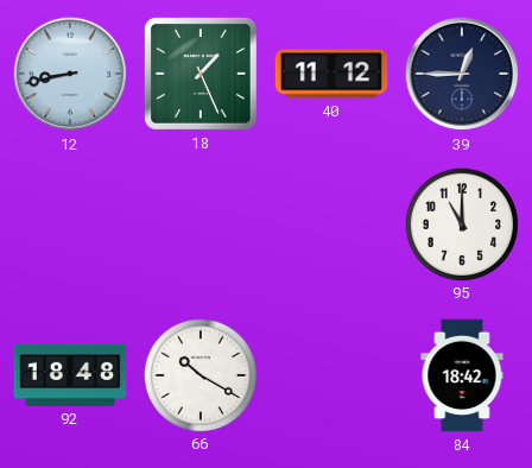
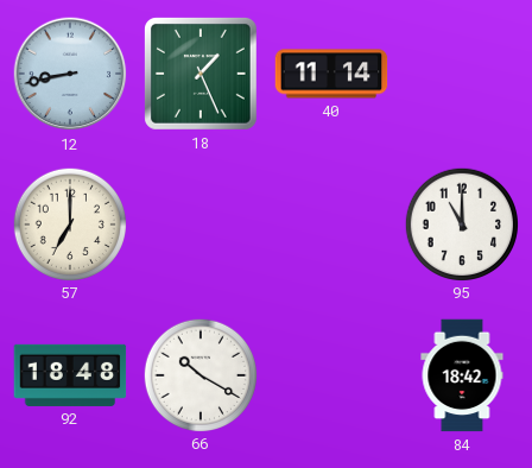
40: 11:12 -> 11:14 (331, 74)
39: 12:45 -> none (462, 74)
57: none -> 7:00 (69, 223)
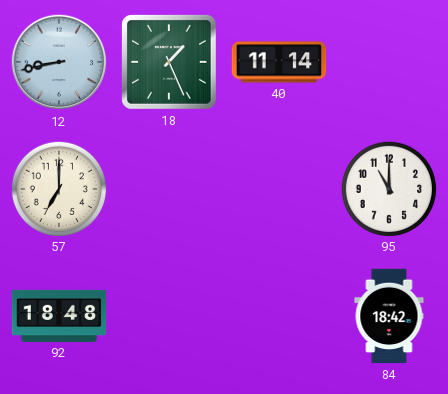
66: 10:20 -> none (199, 374)
